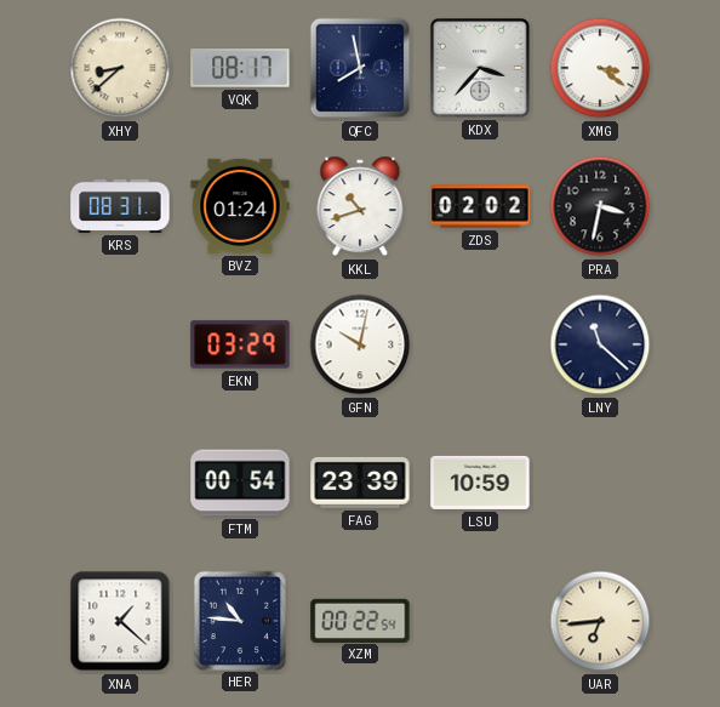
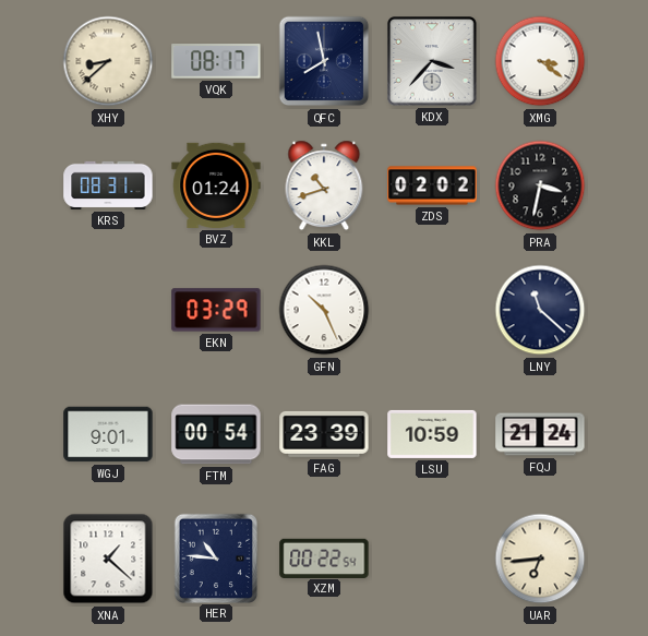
GFN: 10:02 -> 10:26 (324, 310)
WGJ: none -> 9:01 (108, 434)
FQJ: none -> 21:24 (540, 434)
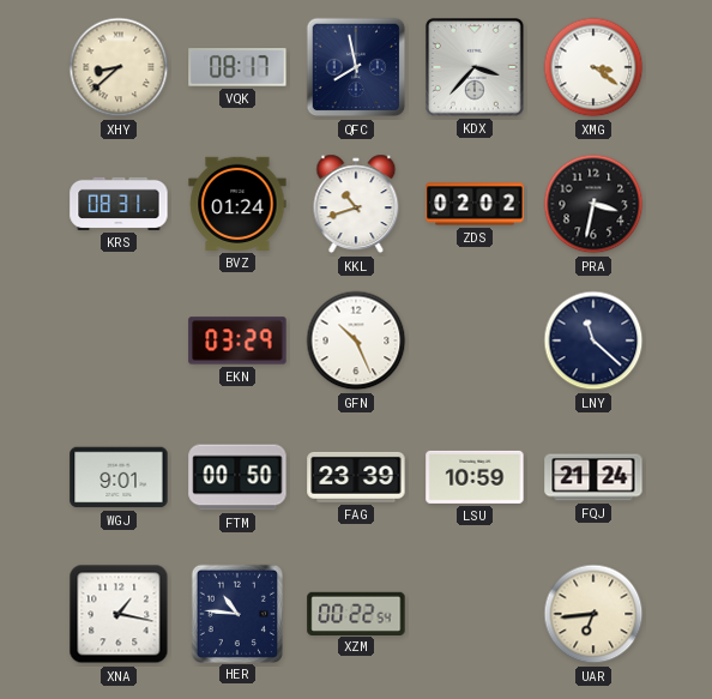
FTM: 00:54 -> 00:50 (237, 477)
XNA: 1:22 -> 1:17 (119, 614)
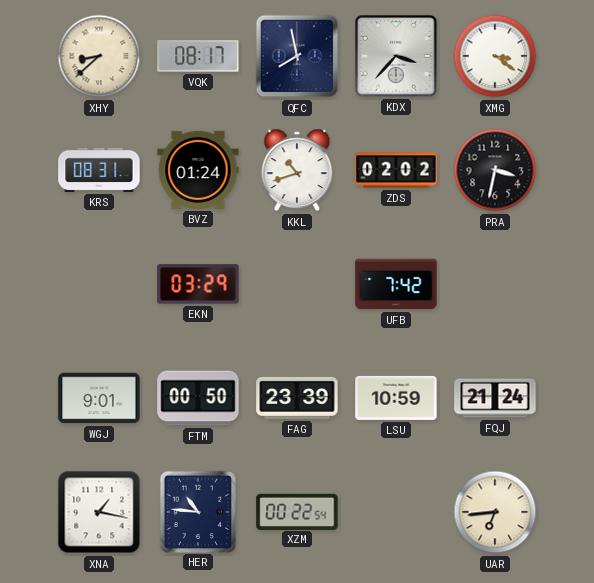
GFN: 10:26 -> none (356, 341)
UFB: none -> 7:42 (396, 284)
LNY: 11:22 -> none (593, 341)
